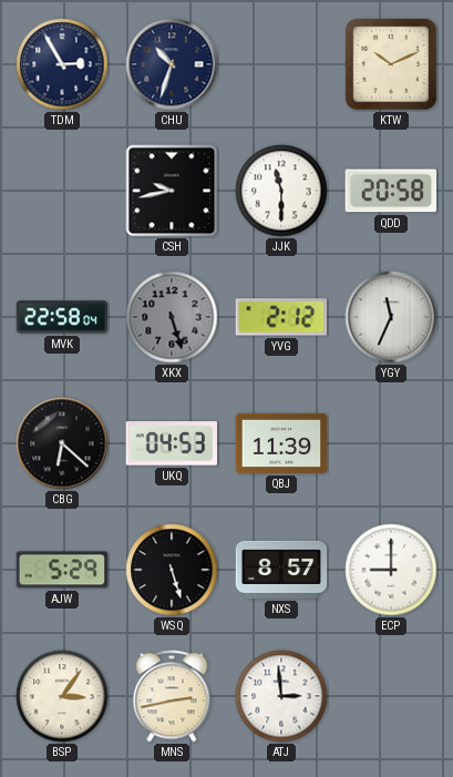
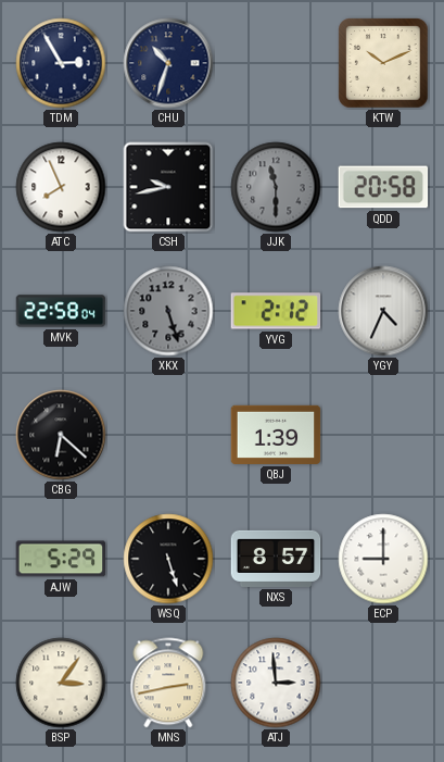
ATC: none -> 7:56 (61, 187)
JJK dial: white -> grey (276, 187)
YGY: 11:34 -> 4:34 (383, 311)
UKQ: 04:53 -> none (172, 443)
QBJ: 11:39 -> 1:39 (276, 435)
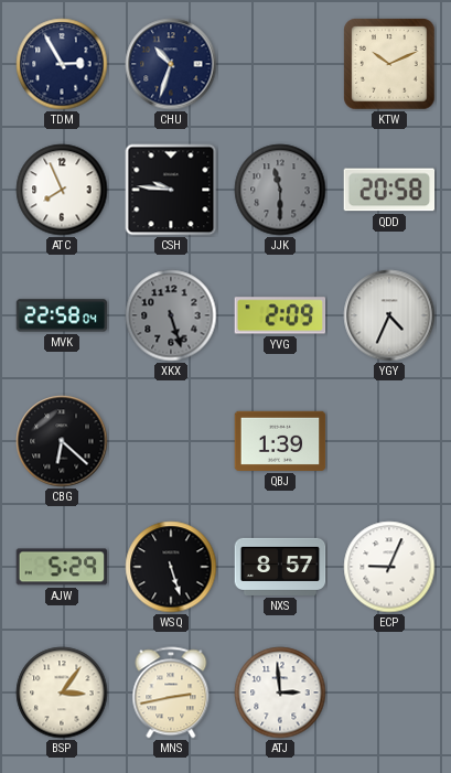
CSH: 9:43 -> 9:46 (171, 190)
YVG: 2:12 -> 2:09 (280, 315)
ECP: 9:00 -> 9:04 (389, 567)
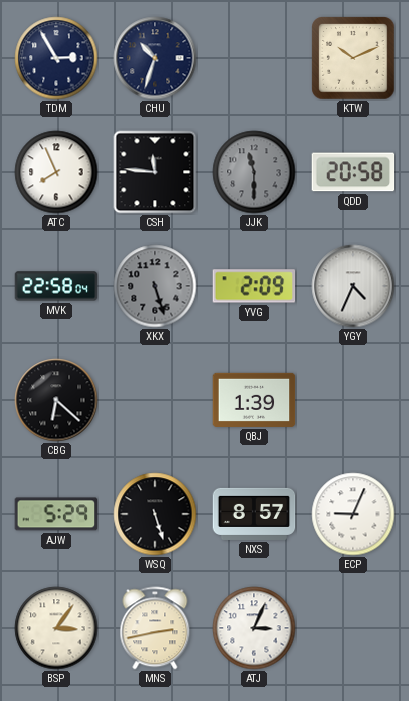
CSH: 9:46 -> 11:46 (155, 172)
ATJ: 2:59 -> 3:04 (254, 628)
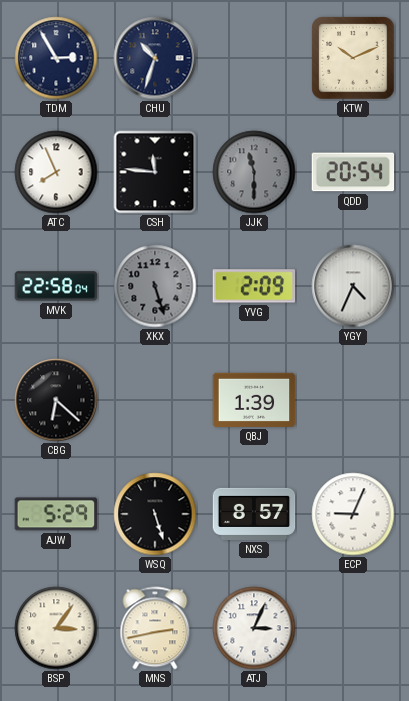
QDD: 20:58 -> 20:54 (353, 172)
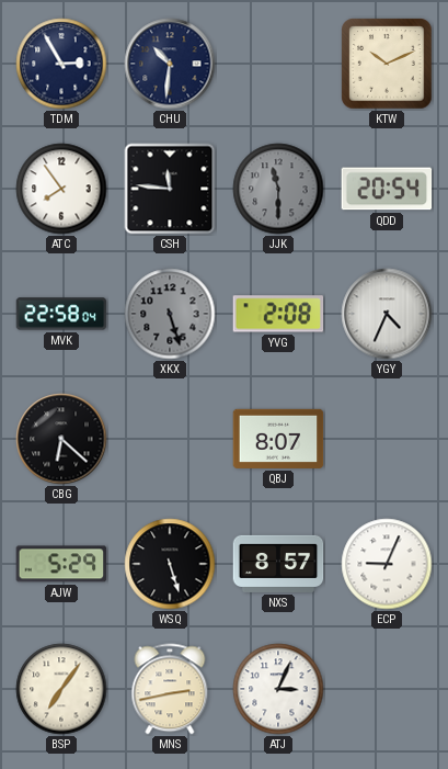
CHU: 10:33 -> 10:31 (170, 64)
ATC: 7:56 -> 7:54 (61, 189)
YVG: 2:09 -> 2:08 (278, 314)
QBJ: 1:39 -> 8:07 (278, 439)
BSP: 3:06 -> 7:06 (61, 689)
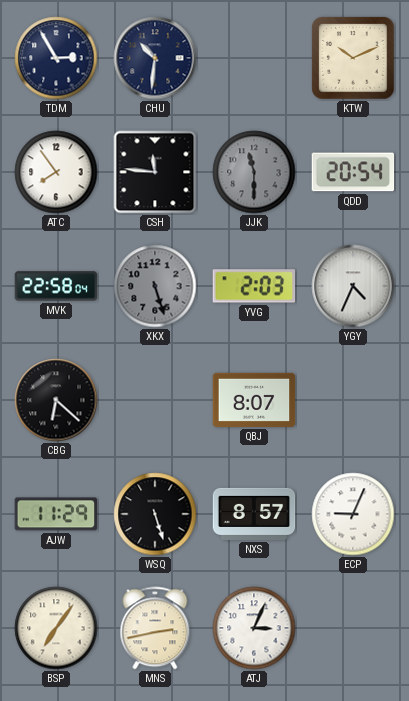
YVG: 2:08 -> 2:03 (254, 286)
AJW: 5:29 -> 11:29 (56, 514)
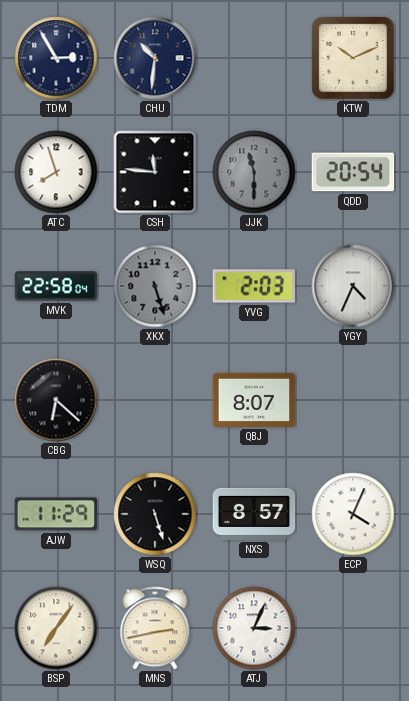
ATC: 7:54 -> 7:57 (56, 172)
ECP: 9:04 -> 4:04 (353, 514)
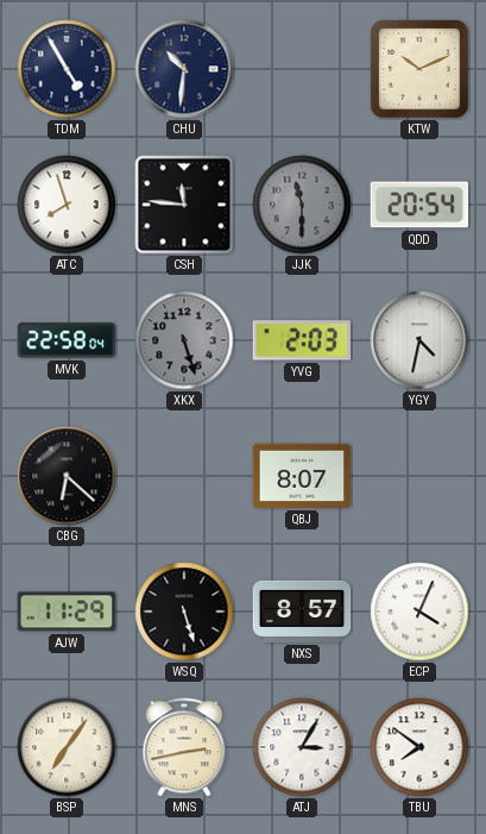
TDM: 2:55 -> 4:55 (67, 69)
YGY: 4:34 -> 4:32 (419, 340)
ATJ: 3:04 -> 3:05 (302, 747)
TBU: none -> 7:51 (419, 747)
